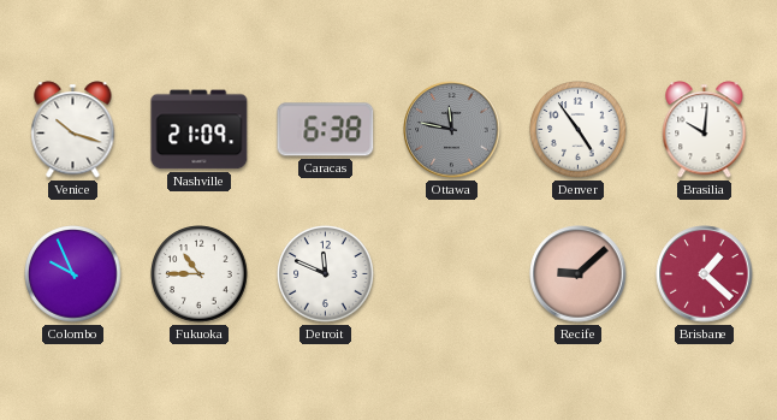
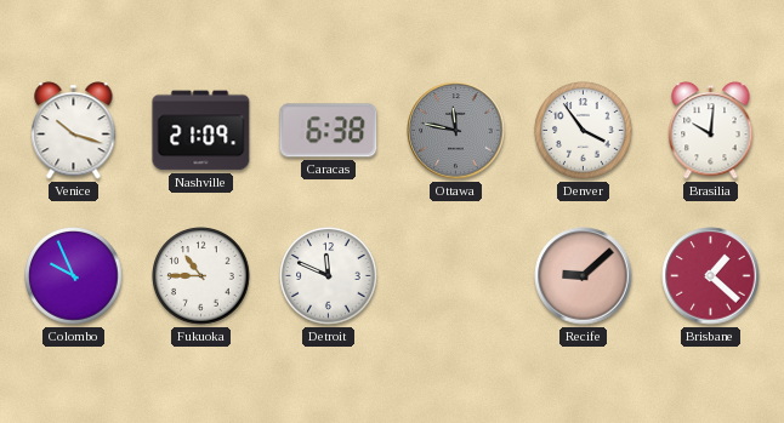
Denver: 4:54 -> 3:54 (584, 131)
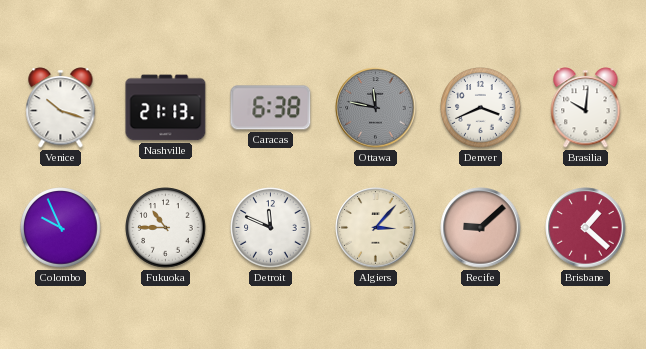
Nashville: 21:09 -> 21:13 (166, 108)
Denver: 3:54 -> 3:41 (481, 108)
Algiers: none -> 3:07 (376, 228)
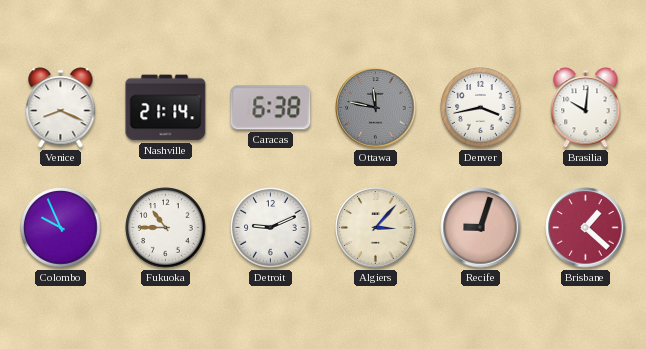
Venice: 10:18 -> 8:19 (61, 108)
Nashville: 21:13 -> 21:14 (166, 108)
Denver: 3:41 -> 3:43 (481, 108)
Detroit: 11:49 -> 9:11 (271, 228)
Recife: 9:08 -> 9:03 (481, 228)
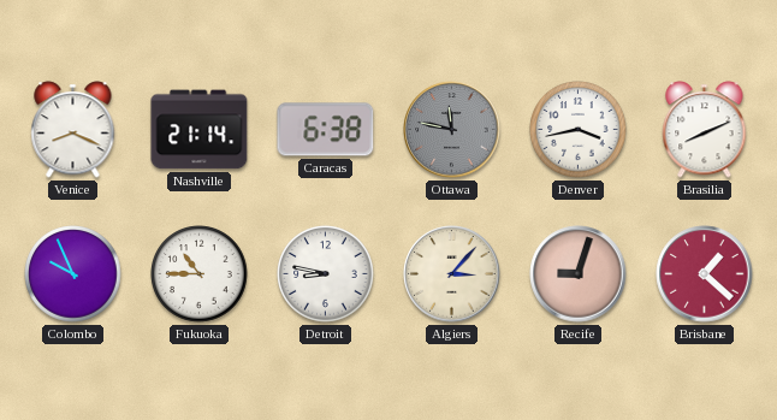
Brasilia: 10:01 -> 8:11 (705, 130)
Detroit: 9:11 -> 8:47 (326, 274)
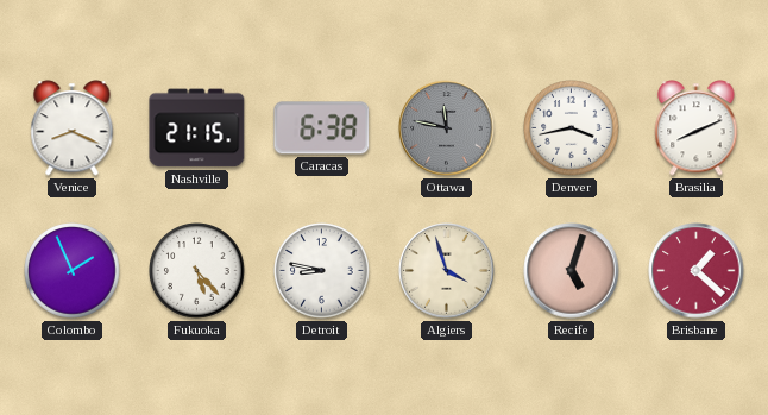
Nashville: 21:14 -> 21:15 (197, 128)
Colombo: 9:56 -> 1:56 (73, 271)
Fukuoka: 10:45 -> 5:23 (197, 271)
Algiers: 3:07 -> 3:57 (447, 271)
Recife: 9:03 -> 5:03 (572, 271)
